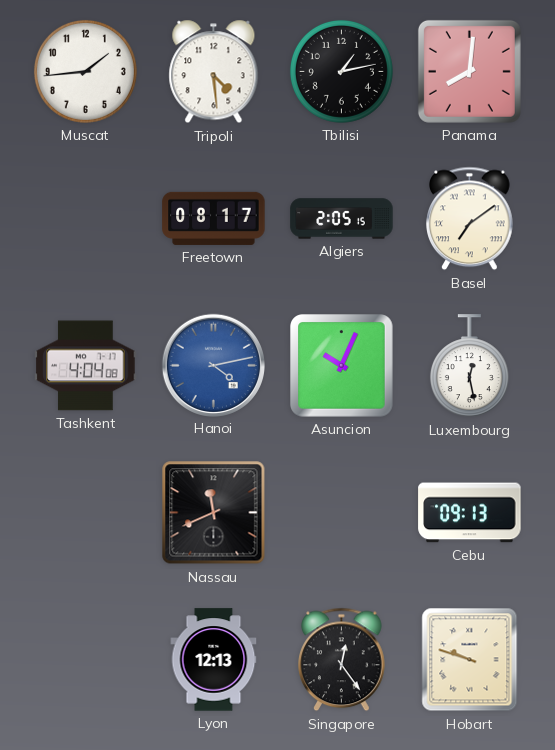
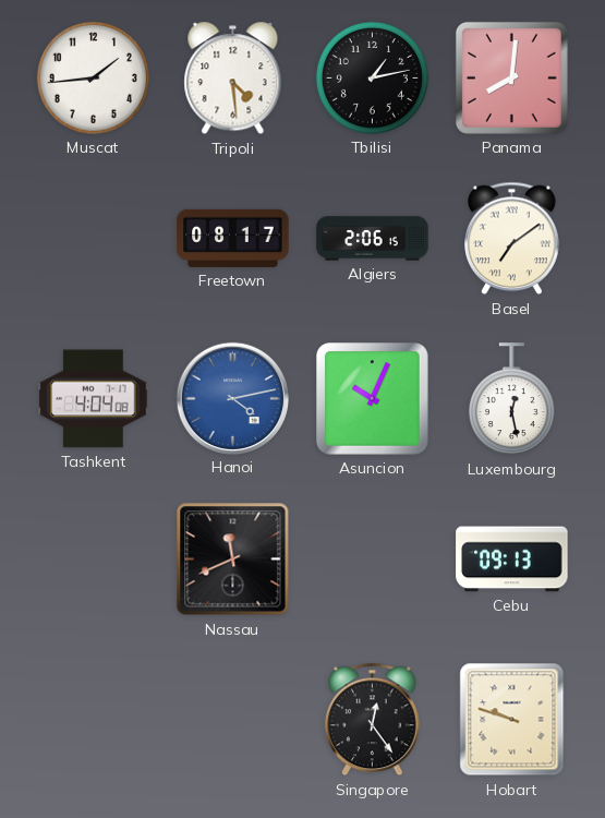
Algiers: 2:05 -> 2:06 (373, 239)
Lyon: 12:13 -> none (214, 660)
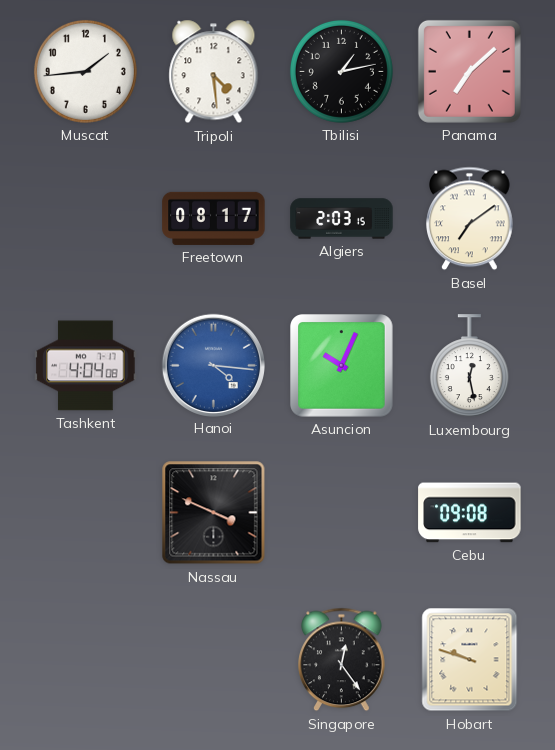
Panama: 8:01 -> 7:08 (469, 71)
Algiers: 2:06 -> 2:03 (342, 219)
Hanoi: 4:13 -> 4:16 (213, 365)
Nassau: 11:41 -> 3:49 (214, 513)
Cebu: 09:13 -> 09:08 (470, 513)
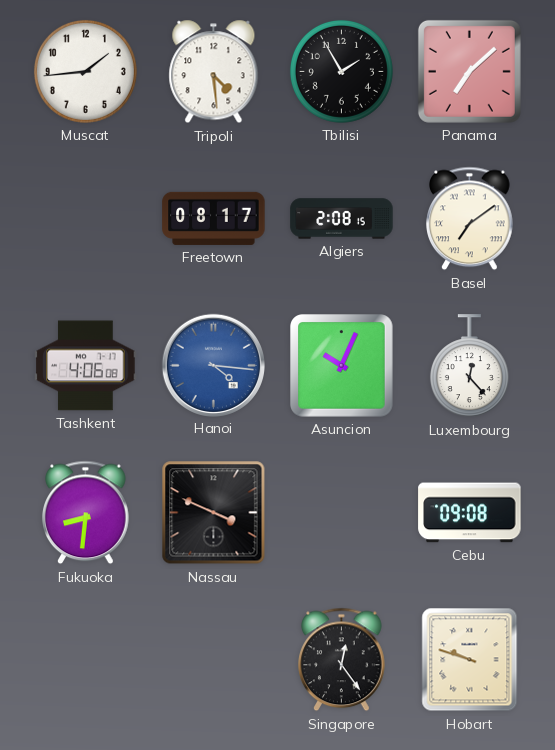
Tbilisi: 1:13 -> 1:55 (341, 71)
Algiers: 2:03 -> 2:08 (342, 219)
Tashkent: 4:04 -> 4:06 (86, 366)
Luxembourg: 12:28 -> 12:23 (469, 366)
Fukuoka: none -> 8:31 (86, 513)
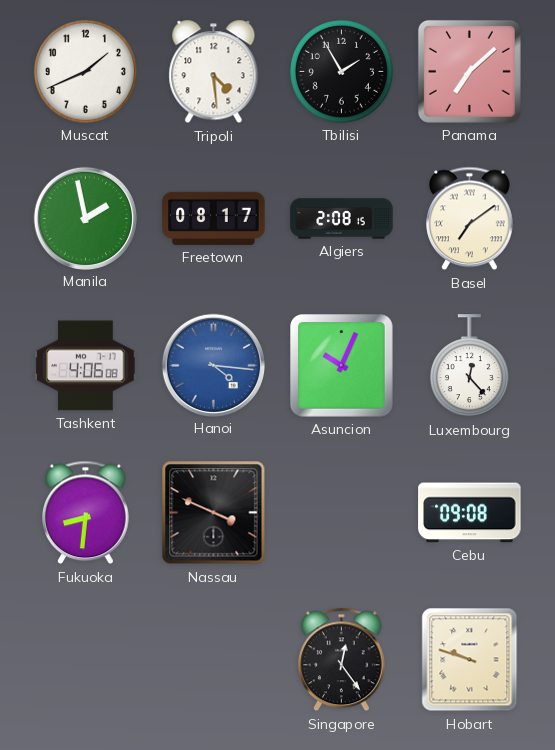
Muscat: 1:44 -> 1:41 (85, 71)
Manila: none -> 1:58 (85, 218)
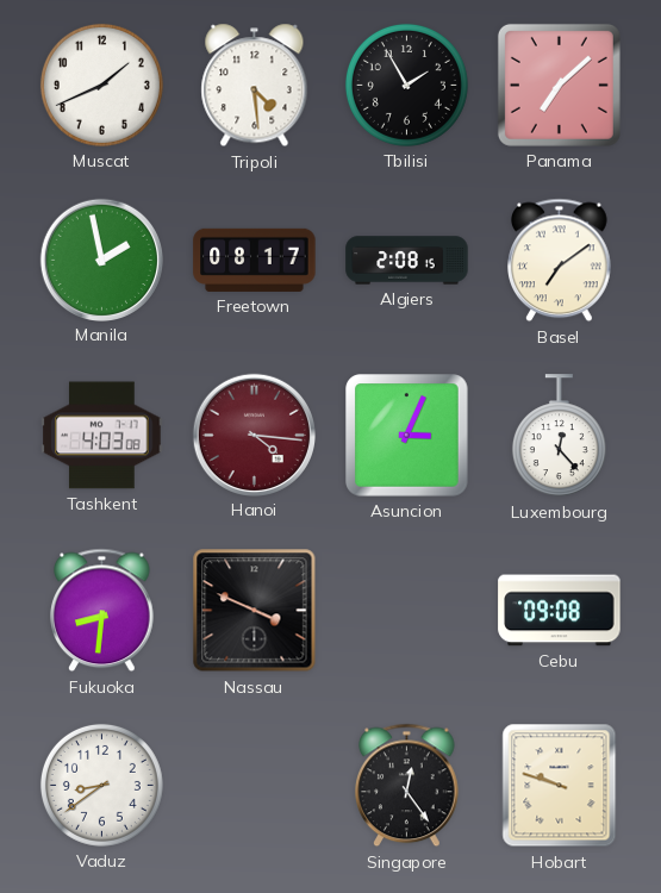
Tashkent: 4:06 -> 4:03 (102, 436)
Hanoi dial: blue -> burgundy (254, 435)
Asuncion: 10:04 -> 3:04 (407, 436)
Vaduz: none -> 8:39 (101, 785)
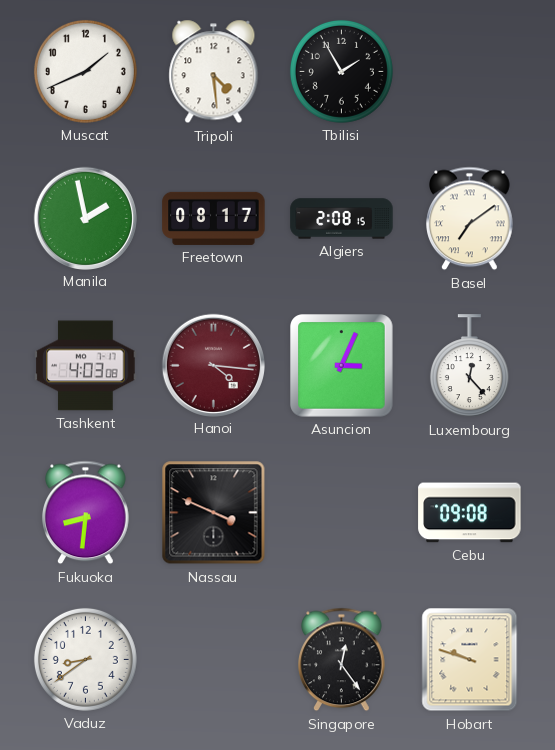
Panama: 7:08 -> none (559, 85)
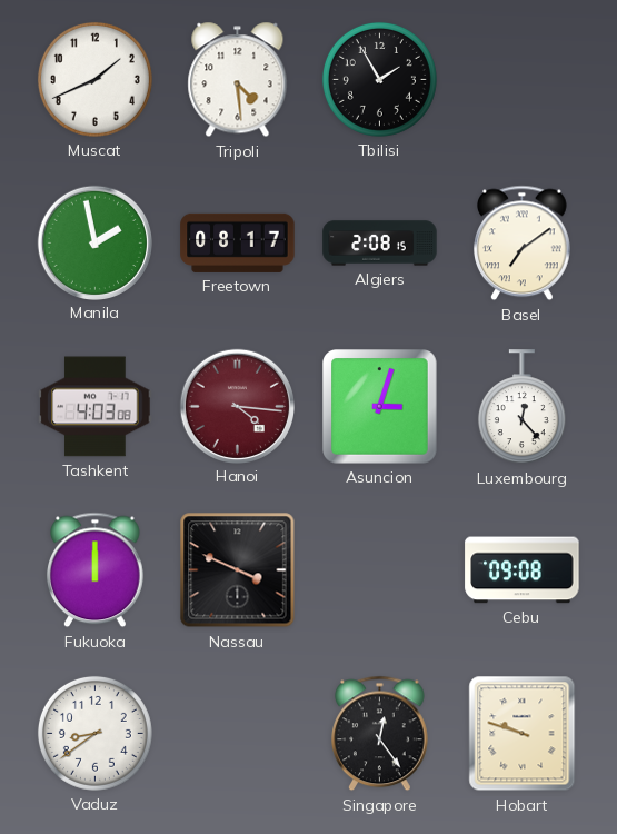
Asuncion: 3:04 -> 3:03 (380, 407)
Fukuoka: 8:31 -> 12:00 (96, 570)
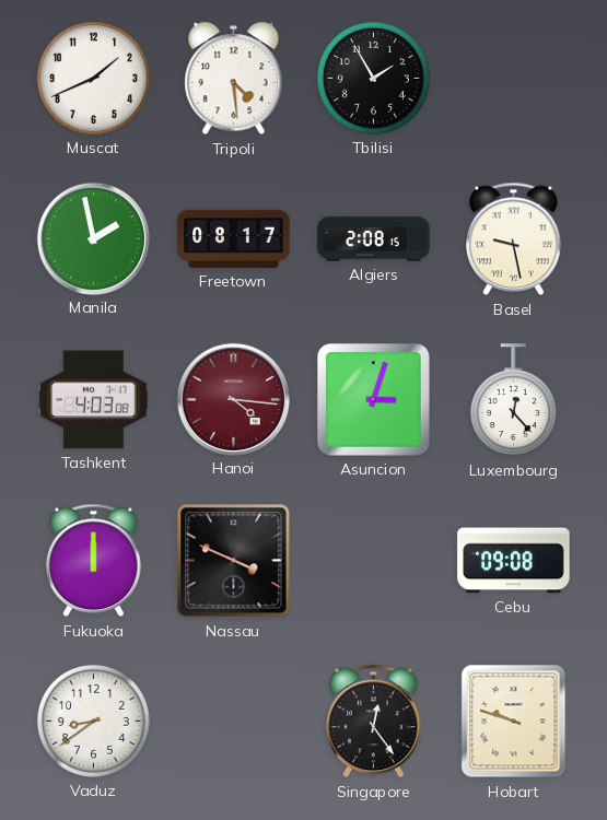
Basel: 7:09 -> 9:28 (514, 239)
